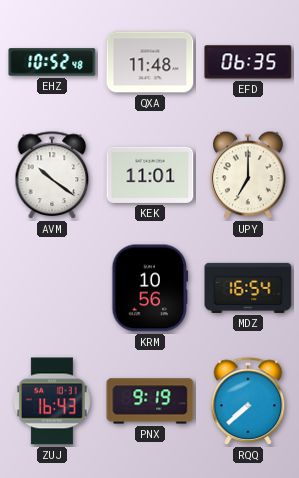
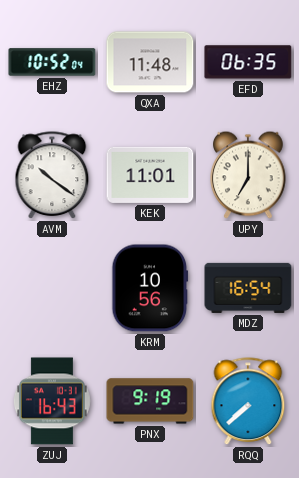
EHZ: 10:52:48 -> 10:52:04 (52, 62)
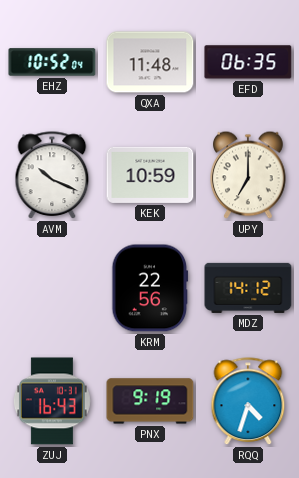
AVM: 10:21 -> 10:19 (52, 176)
KEK: 11:01 -> 10:59 (150, 175)
KRM: 10:56 -> 22:56 (150, 288)
MDZ: 16:54 -> 14:12 (248, 288)
RQQ: 7:38 -> 4:33 (248, 402)
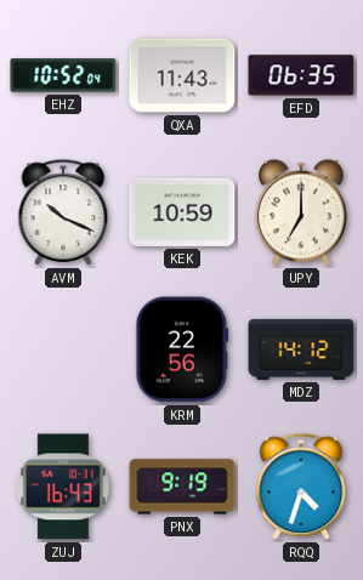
QXA: 11:48 -> 11:43 (182, 75)
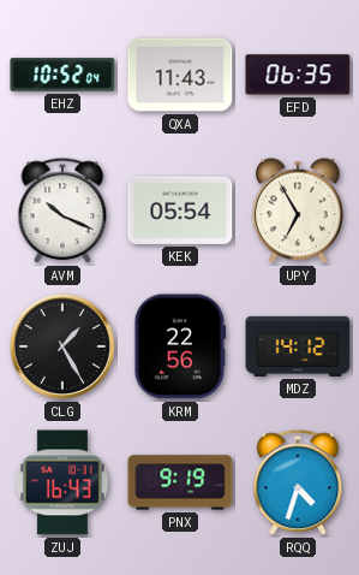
KEK: 10:59 -> 05:54 (180, 211)
UPY: 7:00 -> 6:55 (299, 211)
CLG: none -> 1:25 (62, 346)
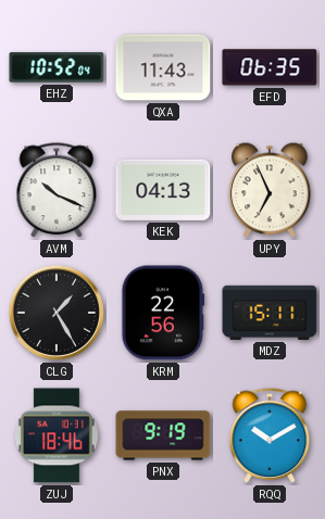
KEK: 05:54 -> 04:13 (163, 190)
UPY: 6:55 -> 6:56 (271, 190)
MDZ: 14:12 -> 15:11 (270, 313)
ZUJ: 16:43 -> 18:46 (57, 435)
RQQ: 4:33 -> 10:10 (270, 436)
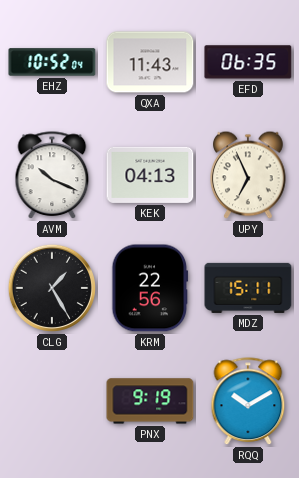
ZUJ: 18:46 -> none (57, 435)
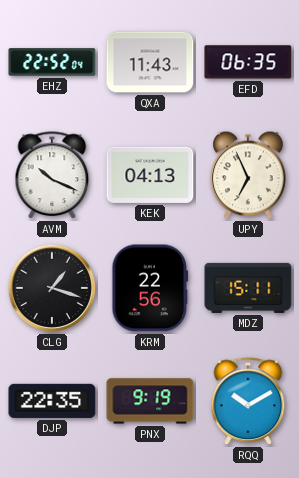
EHZ: 10:52 -> 22:52 (52, 62)
CLG: 1:25 -> 1:18 (52, 288)
DJP: none -> 22:35 (52, 401)
